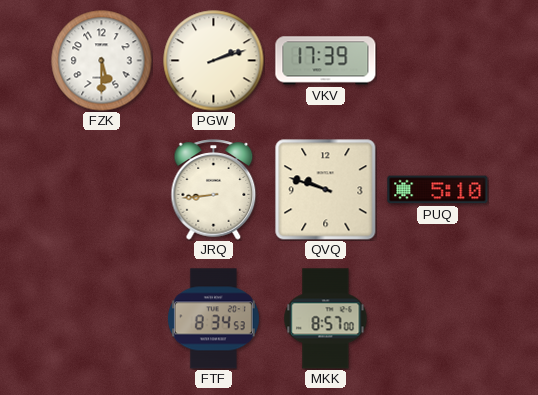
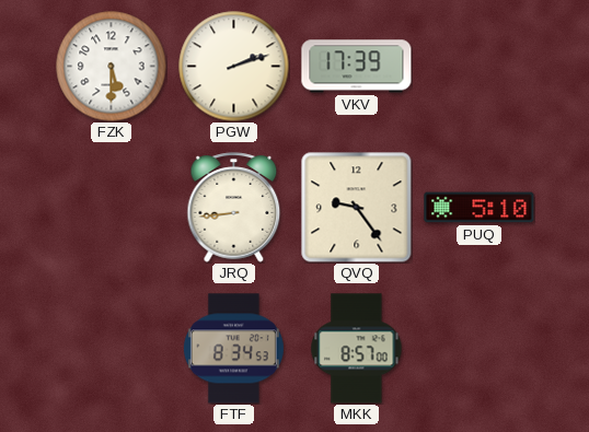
QVQ: 9:48 -> 9:24 (357, 208)
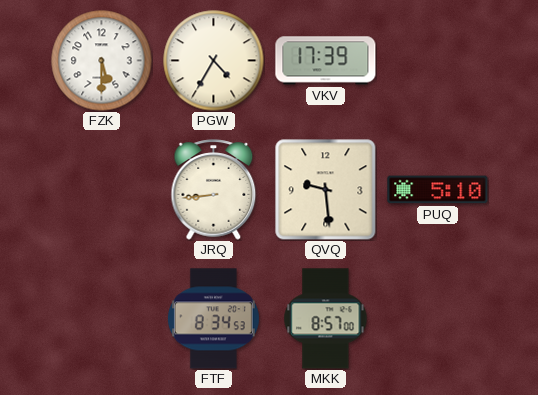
PGW: 2:12 -> 4:35 (214, 61)
QVQ: 9:24 -> 9:29 (326, 190)
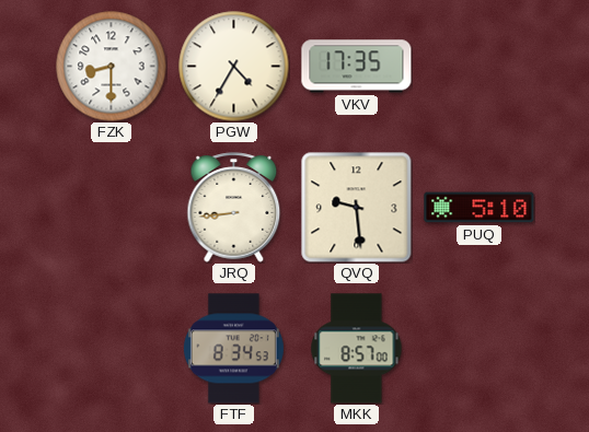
FZK: 5:30 -> 8:30 (112, 67)
VKV: 17:39 -> 17:35 (357, 67)
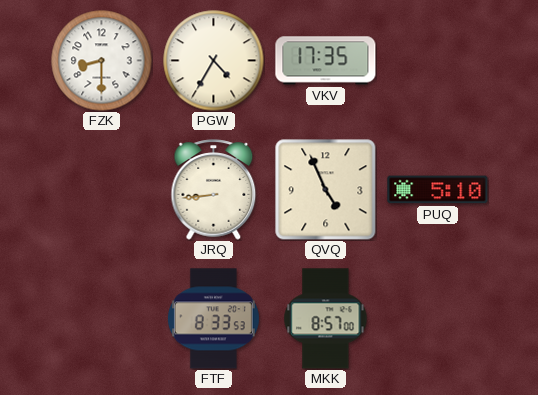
QVQ: 9:29 -> 4:56 (326, 190)
FTF: 8:34 -> 8:33 (213, 319)
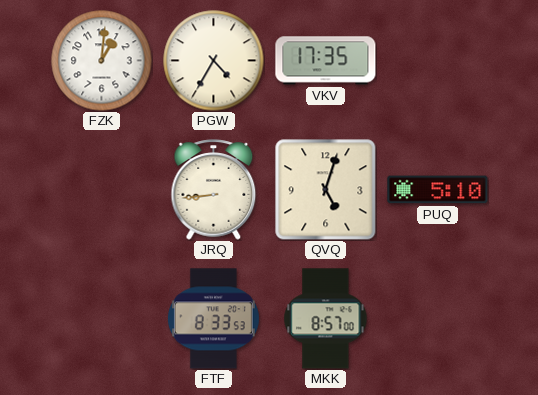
FZK: 8:30 -> 1:01 (102, 61)
QVQ: 4:56 -> 5:03 (326, 190)
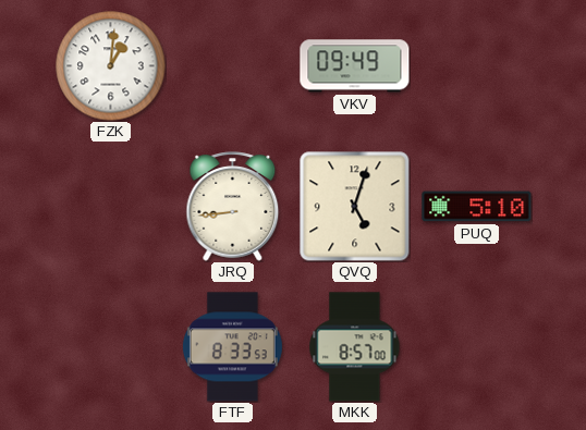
PGW: 4:35 -> none (214, 61)
VKV: 17:35 -> 09:49 (355, 66)
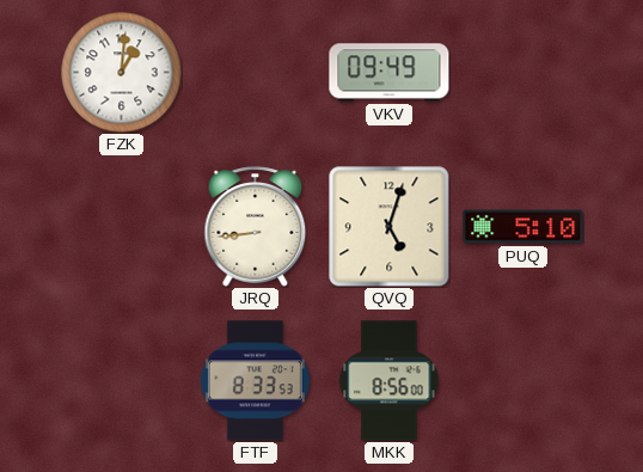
MKK: 8:57 -> 8:56 (390, 381)
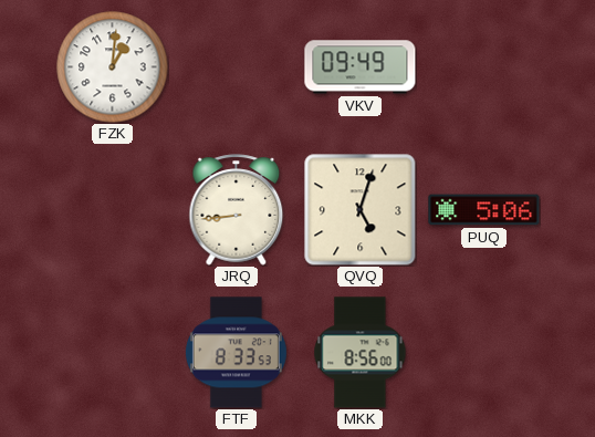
PUQ: 5:10 -> 5:06 (484, 210)
